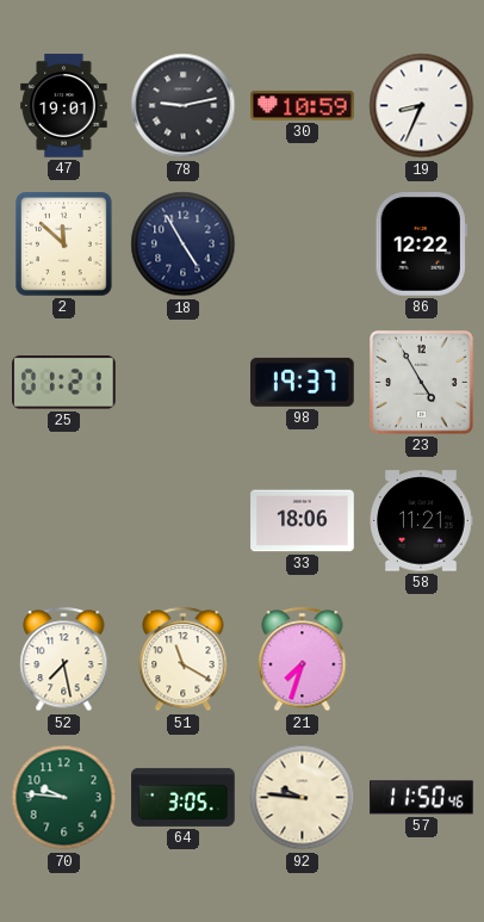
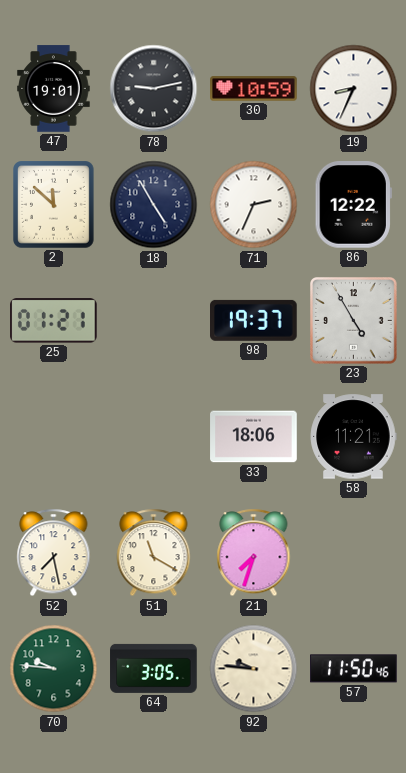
71: none -> 2:34 (254, 205)
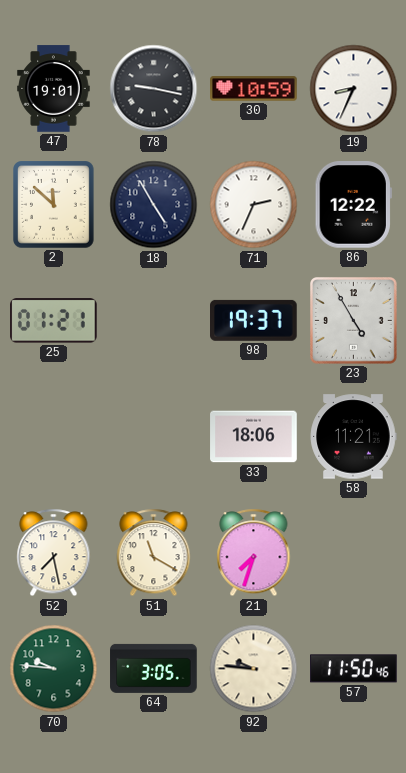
78: 9:13 -> 9:17 (154, 89)
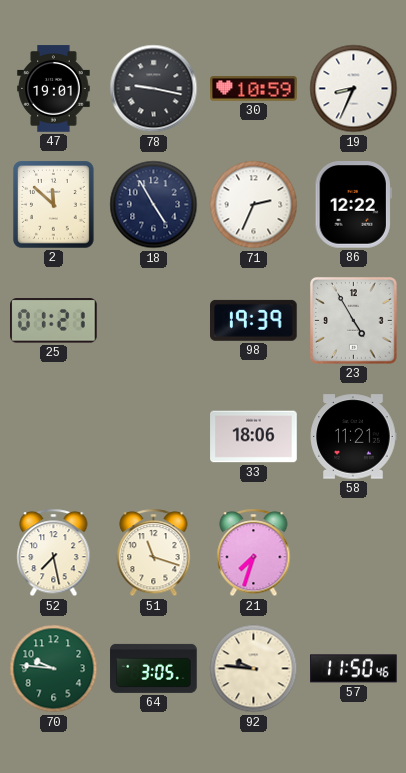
98: 19:37 -> 19:39 (254, 320)
51: 11:20 -> 11:18 (154, 553)
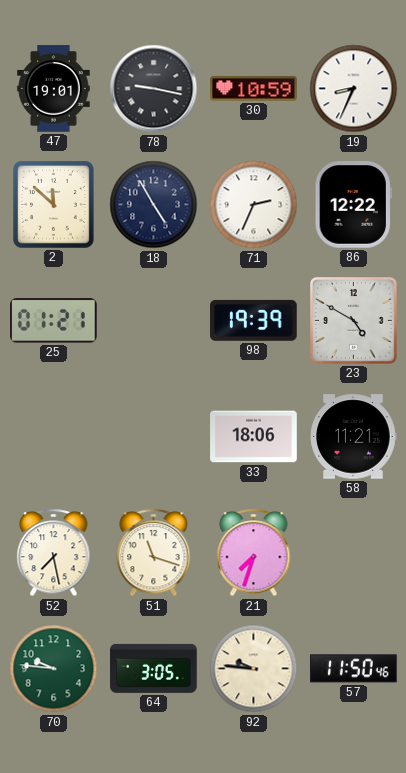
23: 4:55 -> 4:50 (354, 321)
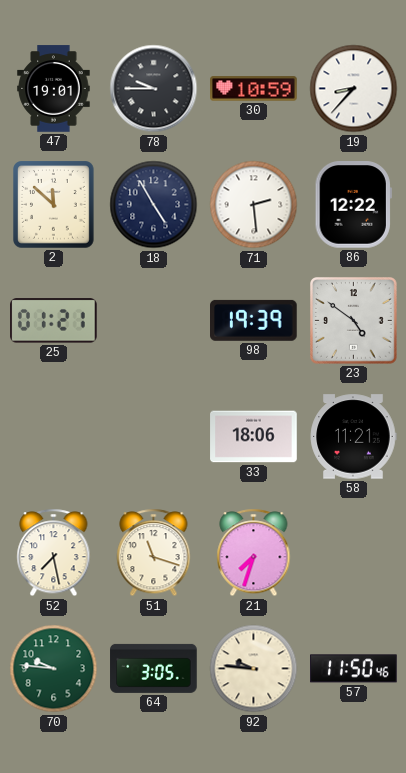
78: 9:17 -> 9:45 (154, 89)
19: 8:34 -> 8:37 (354, 89)
71: 2:34 -> 2:29 (254, 205)
23: 4:50 -> 4:51 (354, 321)
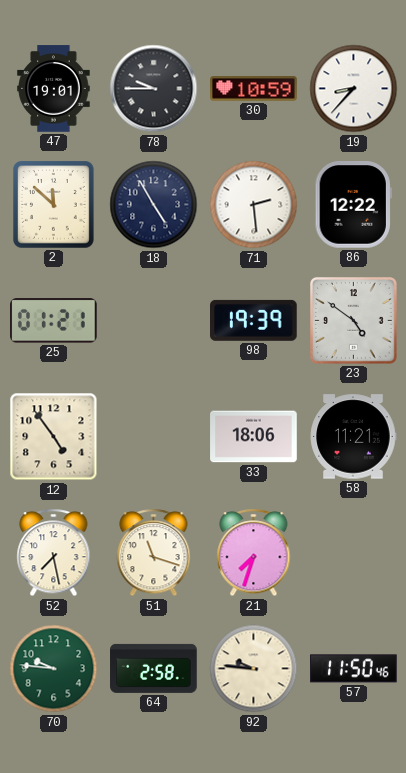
12: none -> 4:54 (54, 437)
64: 3:05 -> 2:58 (154, 668)
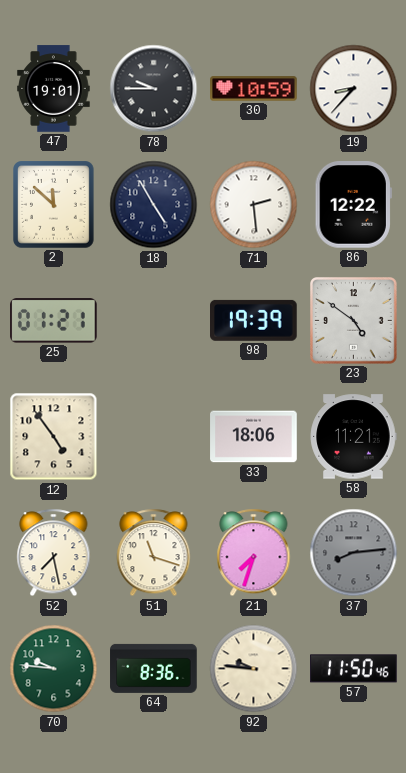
37: none -> 8:14 (354, 553)
64: 2:58 -> 8:36 (154, 668)
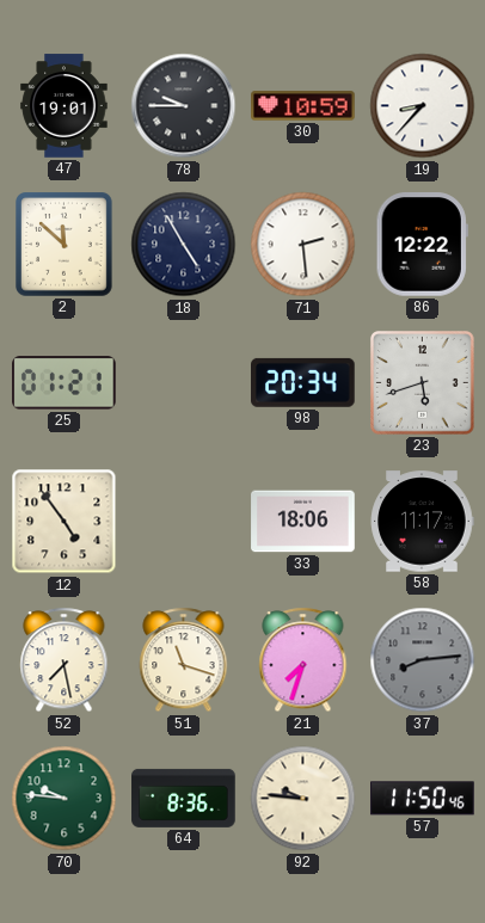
98: 19:39 -> 20:34 (303, 382)
23: 4:51 -> 5:42 (423, 383)
58: 11:21 -> 11:17 (422, 522)
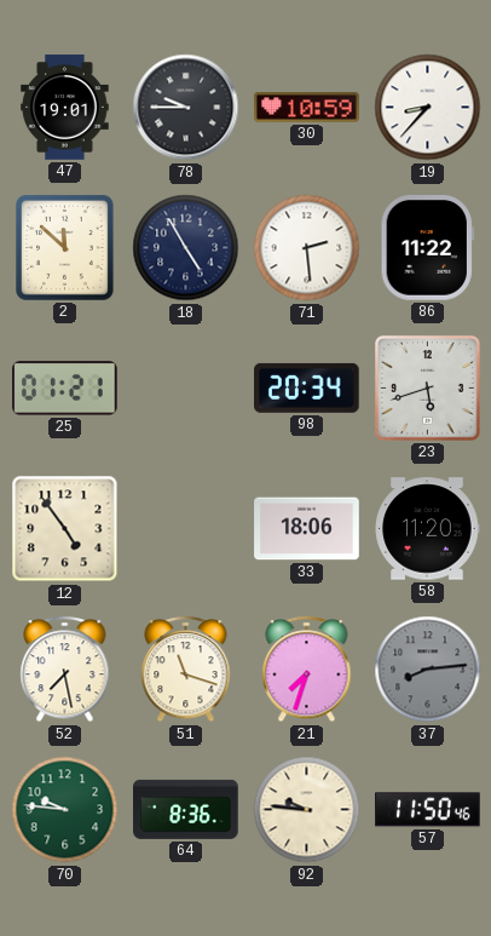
86: 12:22 -> 11:22 (427, 248)
58: 11:17 -> 11:20 (427, 529)
